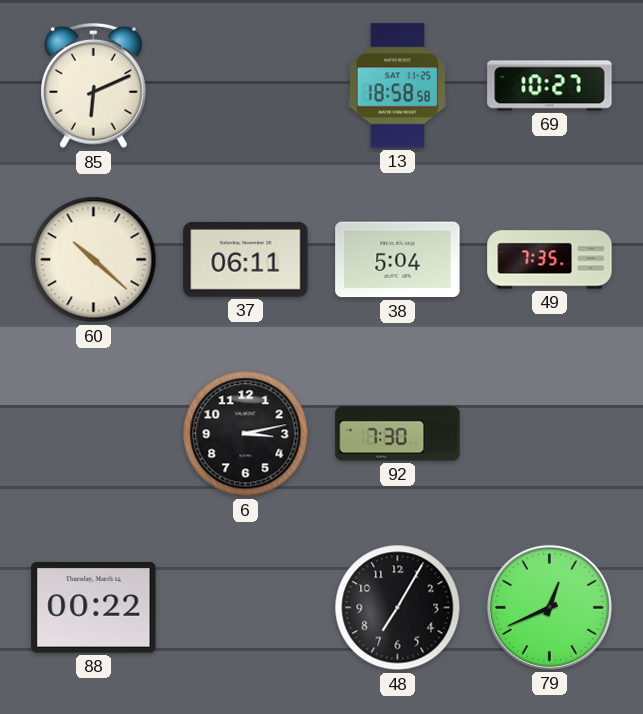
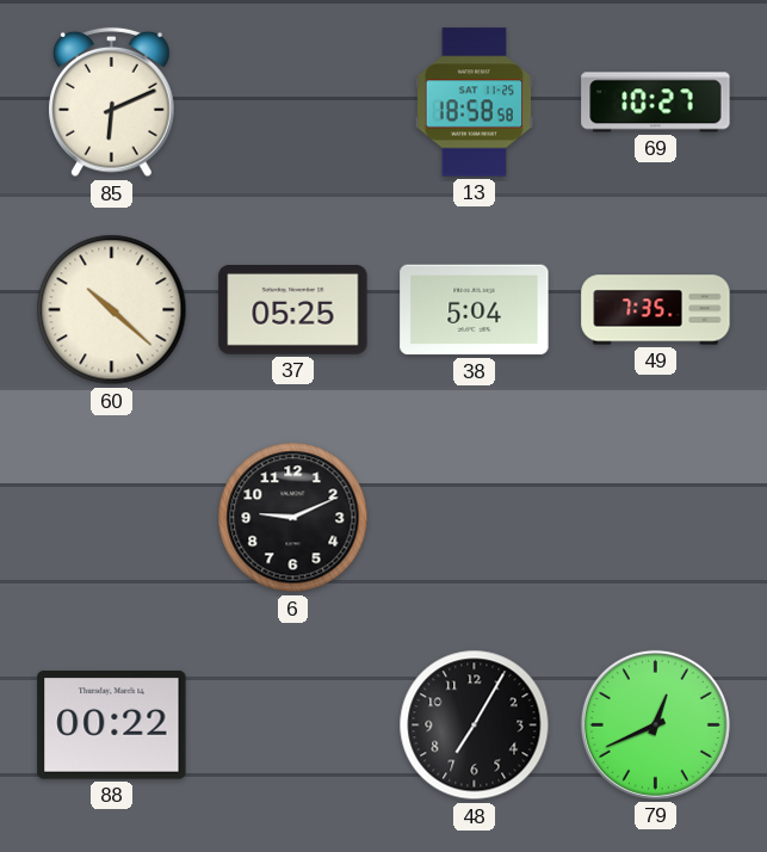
37: 06:11 -> 05:25 (293, 309)
6: 3:13 -> 9:11 (293, 518)
92: 7:30 -> none (398, 434)
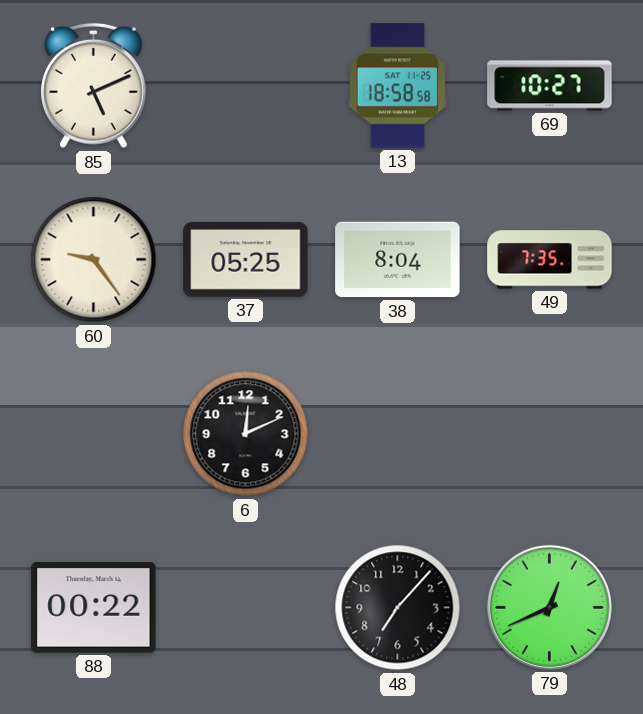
85: 6:11 -> 5:11 (94, 86)
60: 10:22 -> 9:24 (94, 260)
38: 5:04 -> 8:04 (398, 260)
6: 9:11 -> 12:11 (246, 434)
48: 7:05 -> 7:07 (398, 608)
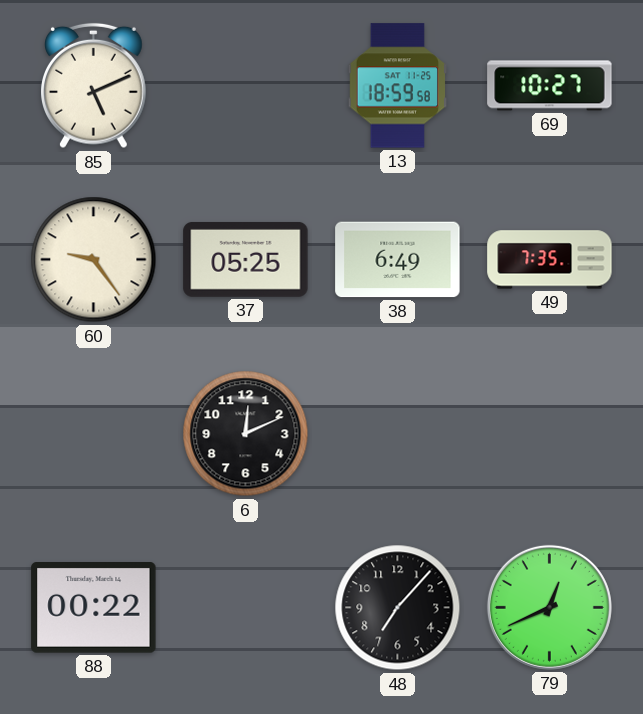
13: 18:58 -> 18:59 (397, 86)
38: 8:04 -> 6:49 (398, 260)
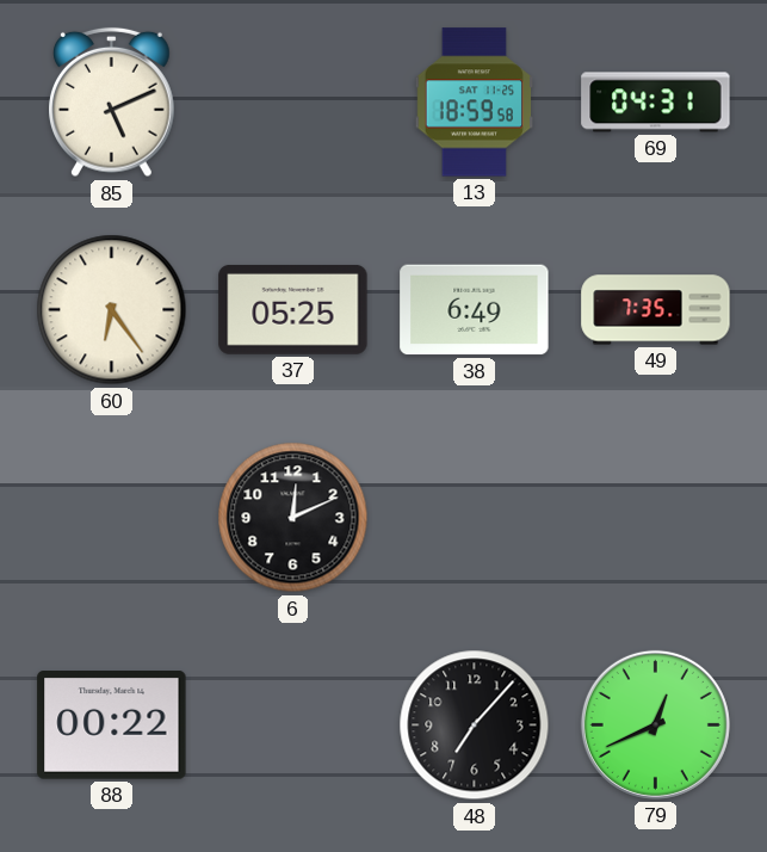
69: 10:27 -> 04:31 (656, 103)
60: 9:24 -> 6:24 (112, 310)
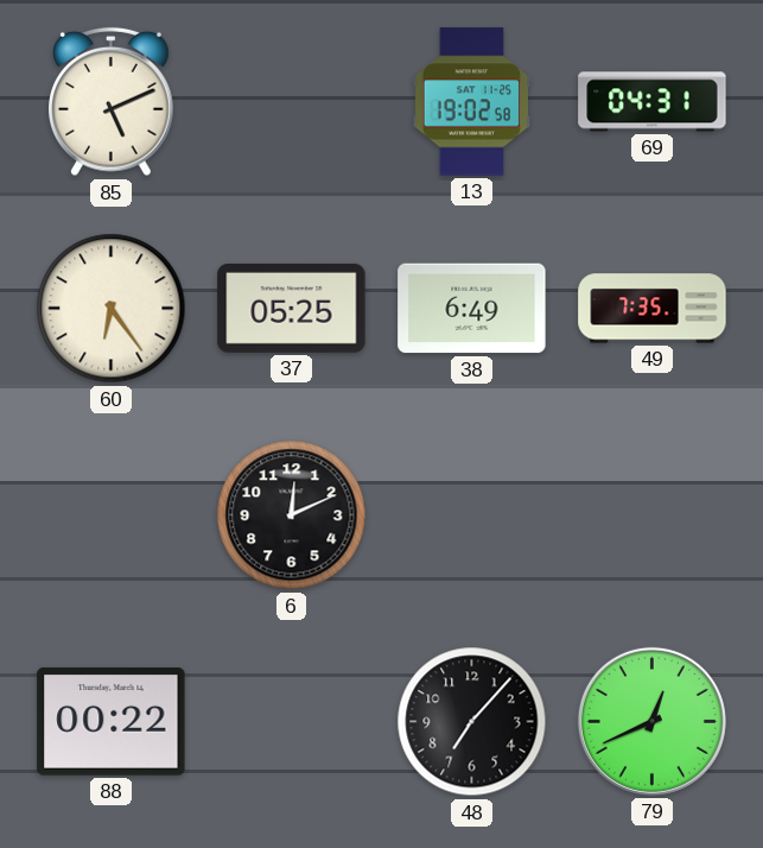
13: 18:59 -> 19:02 (471, 102)
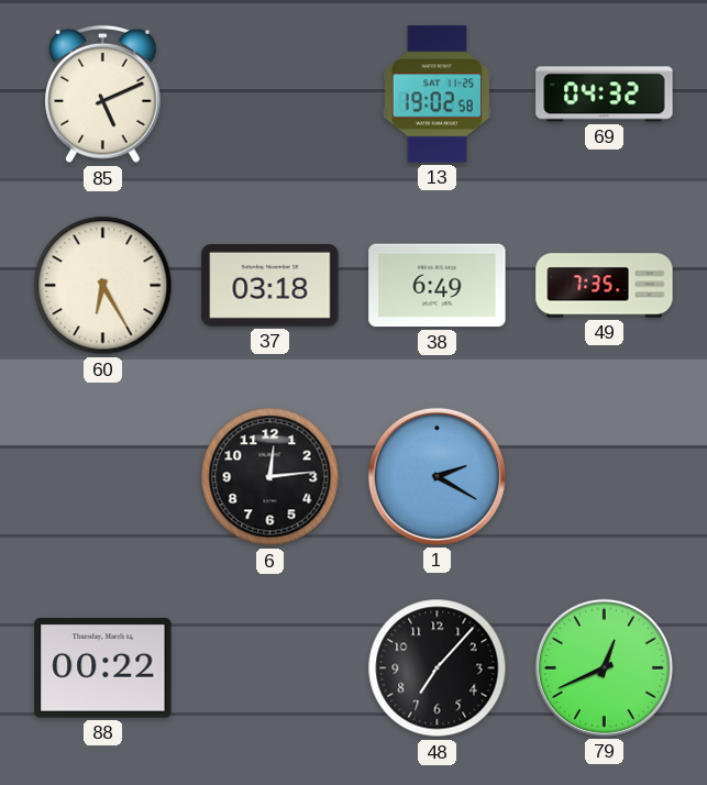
69: 04:31 -> 04:32 (605, 95)
60: 6:24 -> 6:25 (103, 286)
37: 05:25 -> 03:18 (270, 285)
6: 12:11 -> 12:14 (270, 477)
1: none -> 2:20 (437, 476)
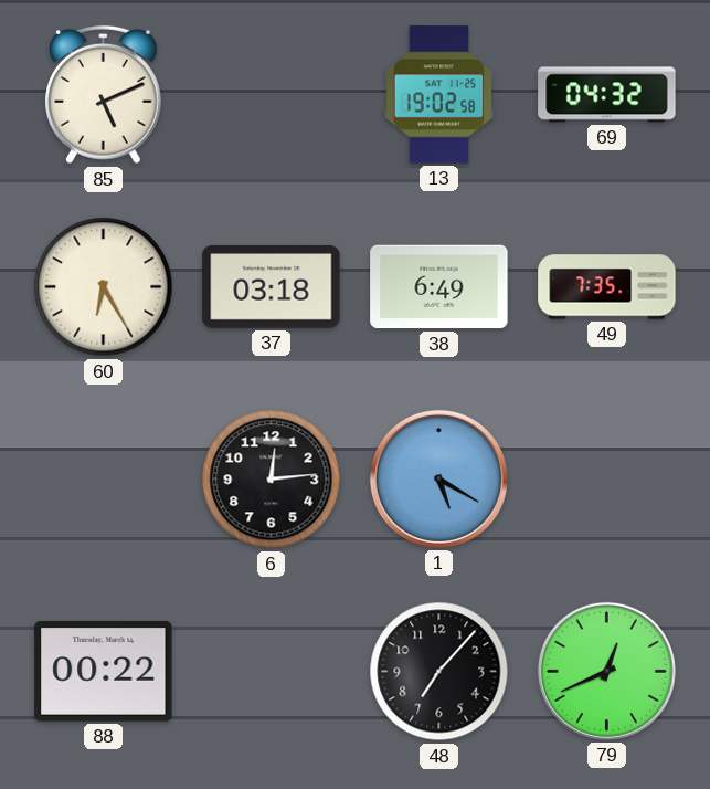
1: 2:20 -> 5:20 (438, 478)
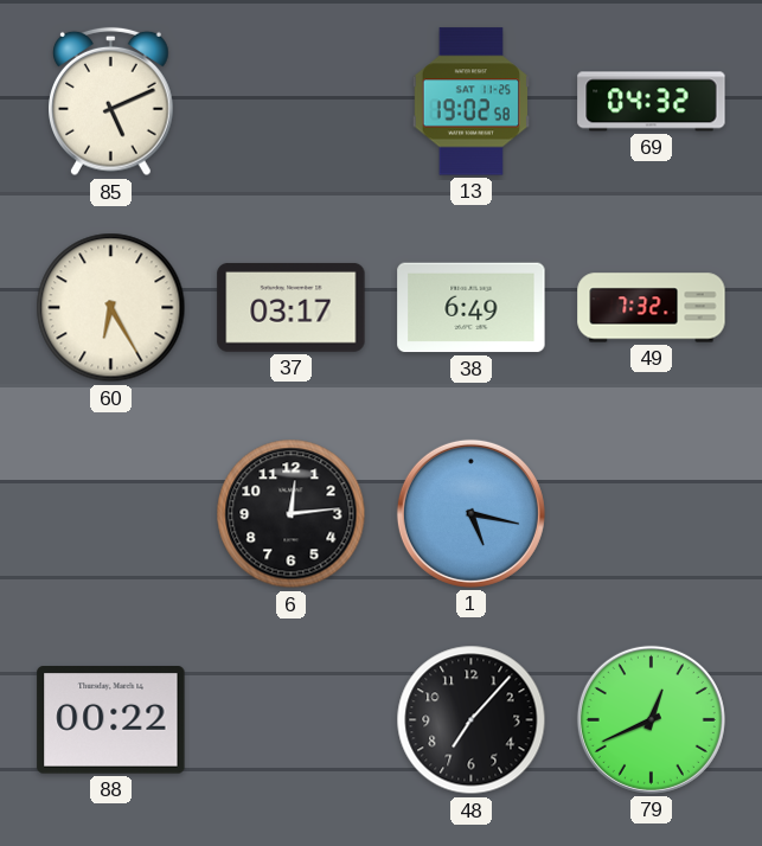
37: 03:18 -> 03:17 (292, 307)
49: 7:35 -> 7:32 (652, 308)
1: 5:20 -> 5:17 (470, 513)
